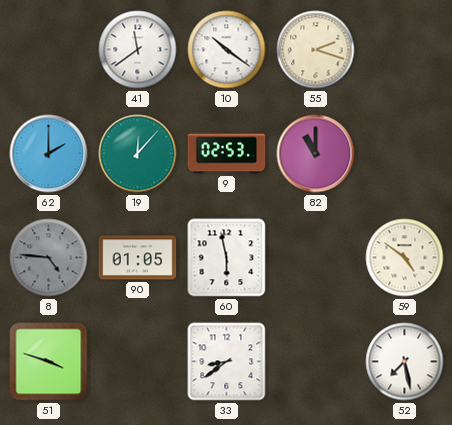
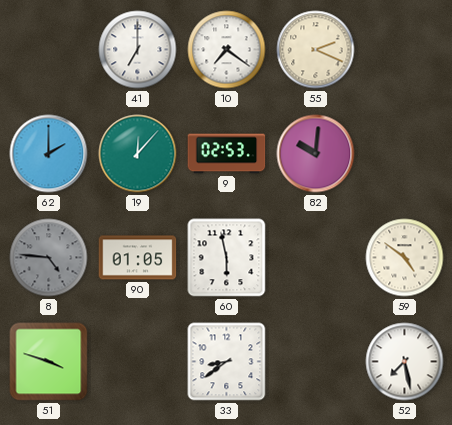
41: 11:39 -> 7:00 (138, 50)
10: 10:21 -> 7:21 (227, 50)
55: 2:18 -> 2:19 (316, 50)
82: 11:00 -> 10:01 (316, 154)
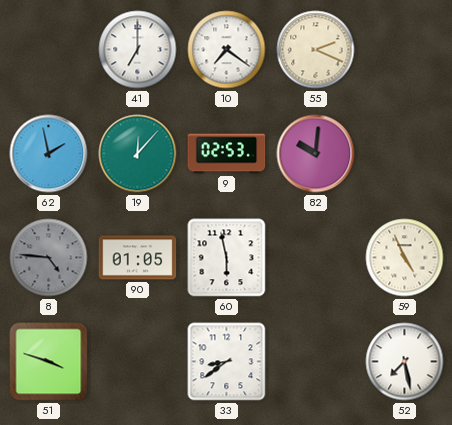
62: 2:00 -> 1:58 (49, 154)
59: 4:51 -> 4:56 (405, 258)
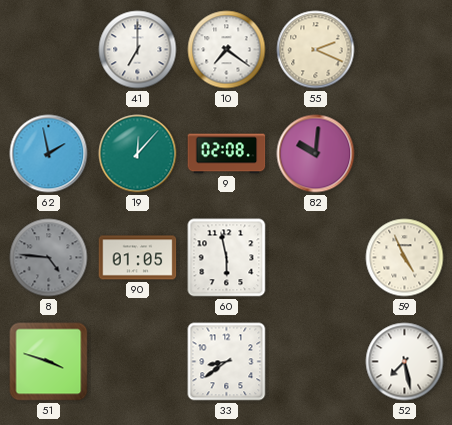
9: 02:53 -> 02:08 (227, 154)
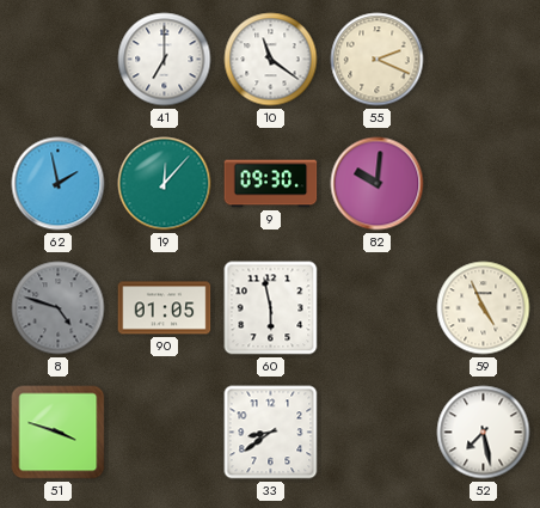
10: 7:21 -> 11:21 (271, 60)
9: 02:08 -> 09:30 (271, 184)
8: 4:46 -> 4:48 (59, 308)
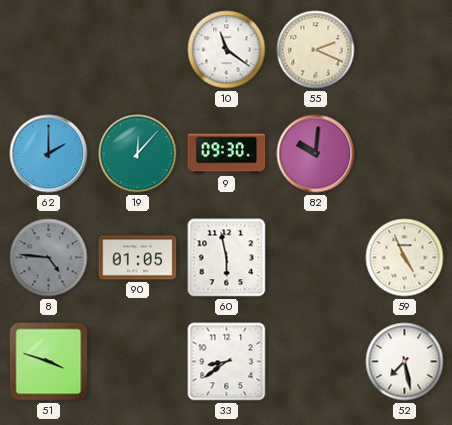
41: 7:00 -> none (165, 60)
62: 1:58 -> 2:00 (49, 154)
8: 4:48 -> 4:46 (49, 258)
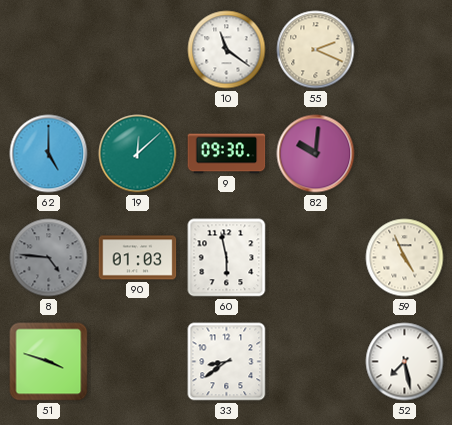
62: 2:00 -> 5:00 (49, 154)
19: 12:07 -> 12:08 (138, 154)
90: 01:05 -> 01:03 (138, 258)
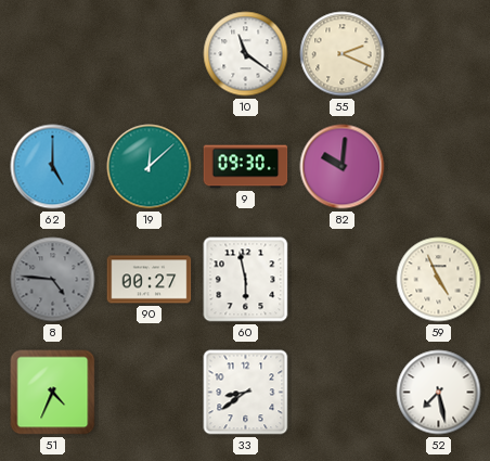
90: 01:03 -> 00:27 (150, 280)
51: 3:48 -> 4:34 (53, 393)
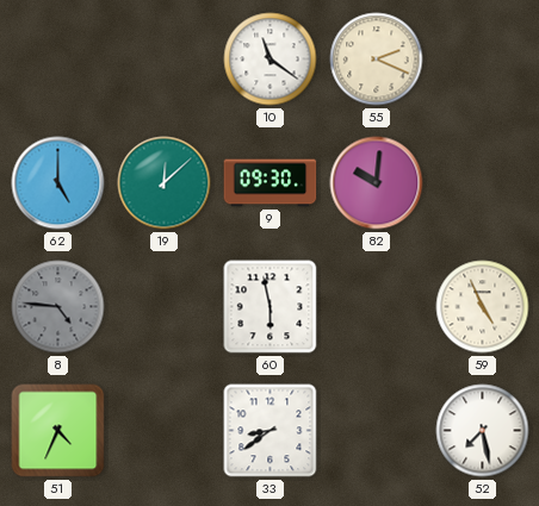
90: 00:27 -> none (150, 280)
